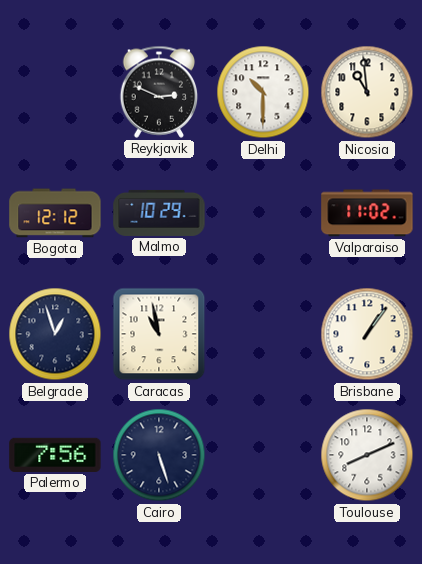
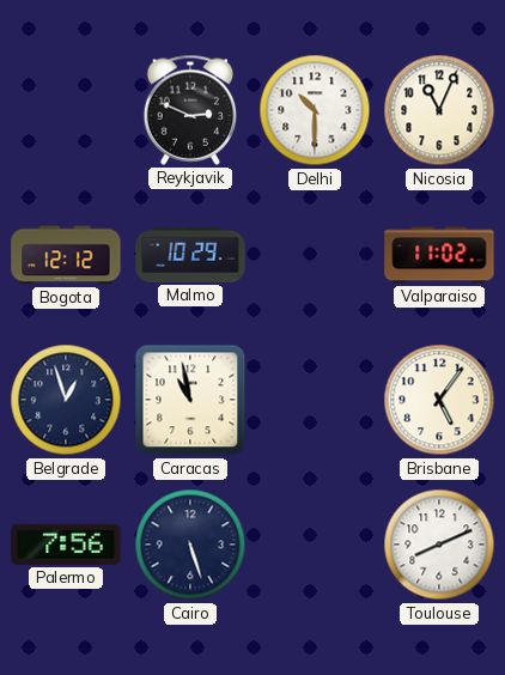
Nicosia: 10:59 -> 11:04 (439, 110)
Brisbane: 1:06 -> 5:06 (439, 400)
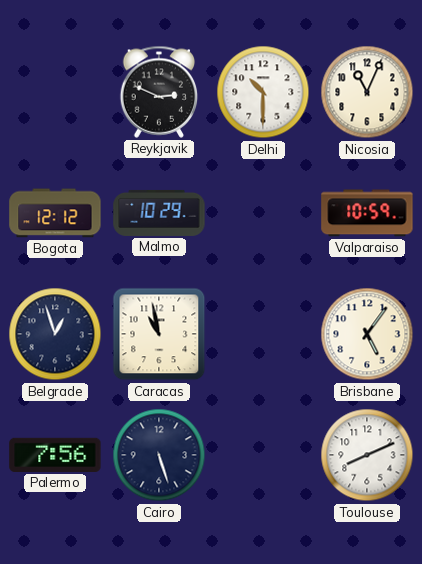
Valparaiso: 11:02 -> 10:59 (367, 213)
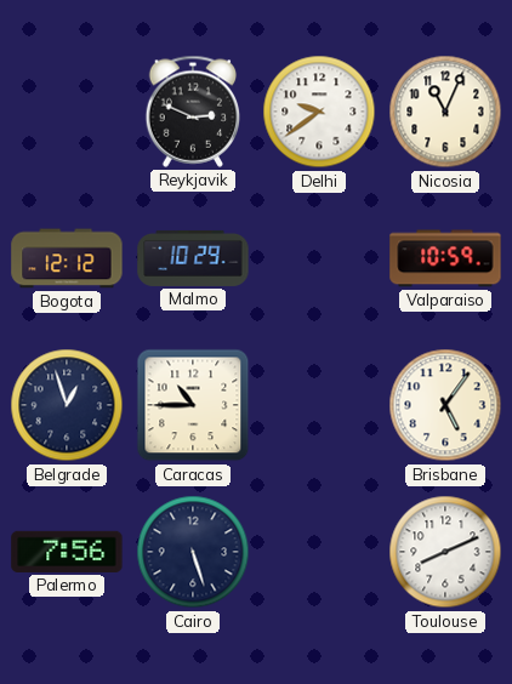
Delhi: 10:30 -> 9:39 (319, 112)
Caracas: 10:58 -> 10:45 (193, 405)
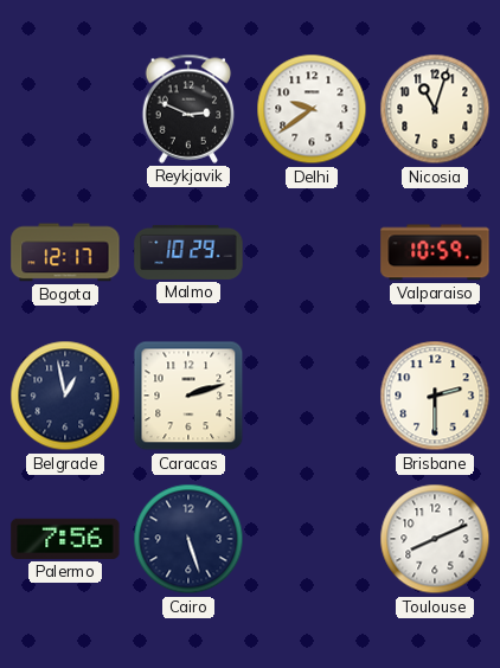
Nicosia: 11:04 -> 11:03 (435, 109)
Bogota: 12:12 -> 12:17 (65, 252)
Belgrade: 12:57 -> 12:58 (65, 396)
Caracas: 10:45 -> 2:12 (188, 396)
Brisbane: 5:06 -> 2:30 (435, 396)
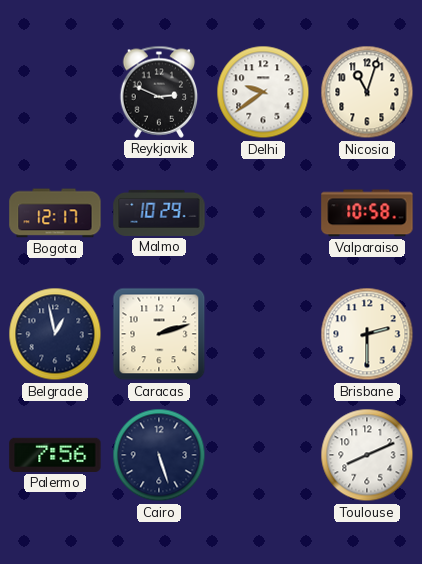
Valparaiso: 10:59 -> 10:58 (367, 213)
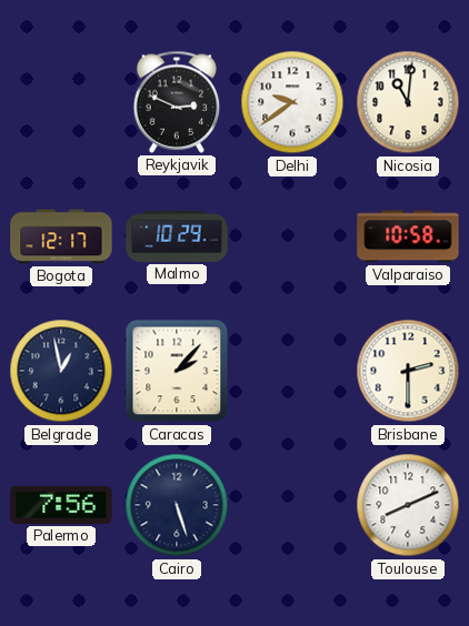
Nicosia: 11:03 -> 11:01 (408, 102)
Caracas: 2:12 -> 2:07 (177, 371)
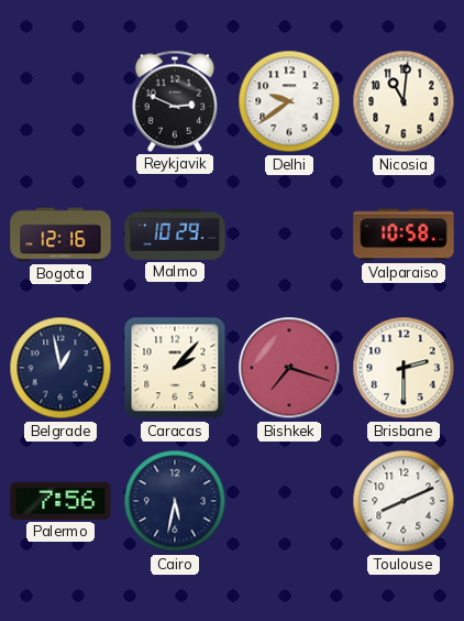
Bogota: 12:17 -> 12:16 (60, 235)
Bishkek: none -> 7:18 (289, 368)
Cairo: 5:27 -> 5:32 (175, 501)
